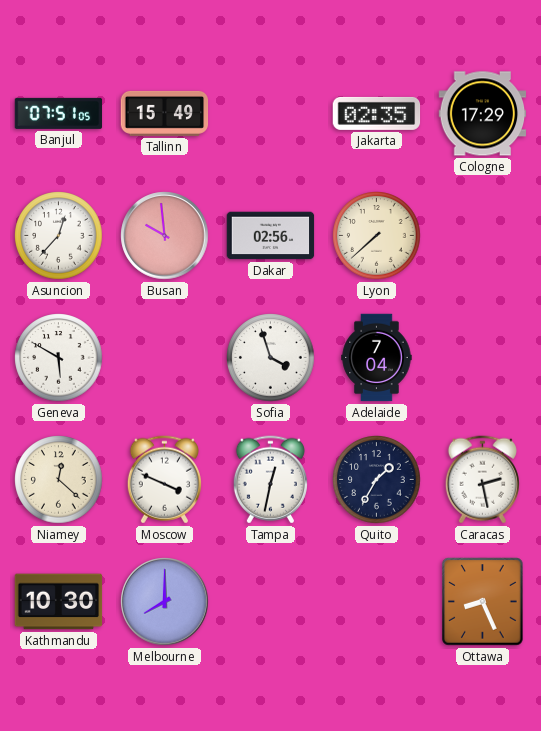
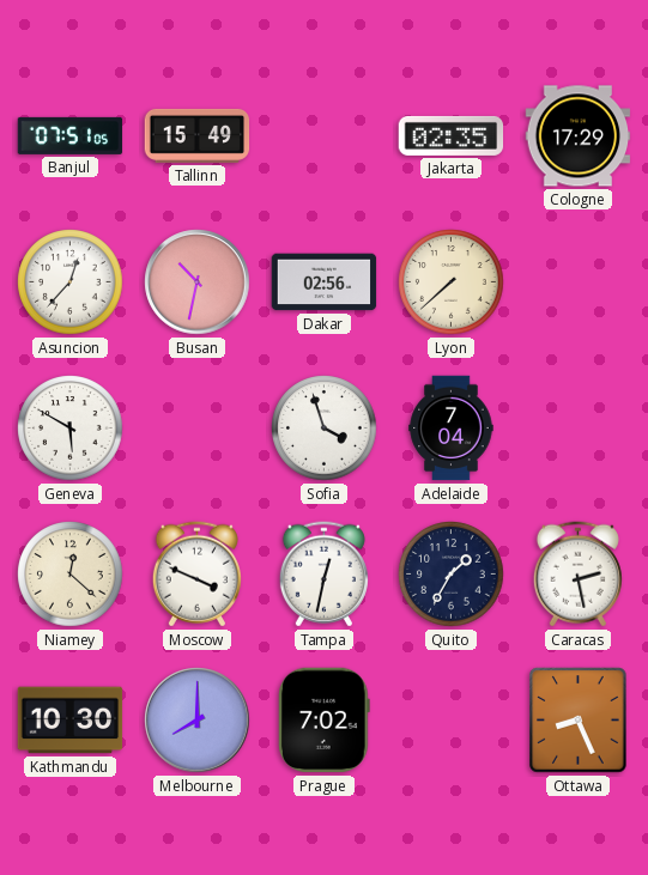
Busan: 9:59 -> 10:32 (198, 282)
Prague: none -> 7:02 (323, 721)
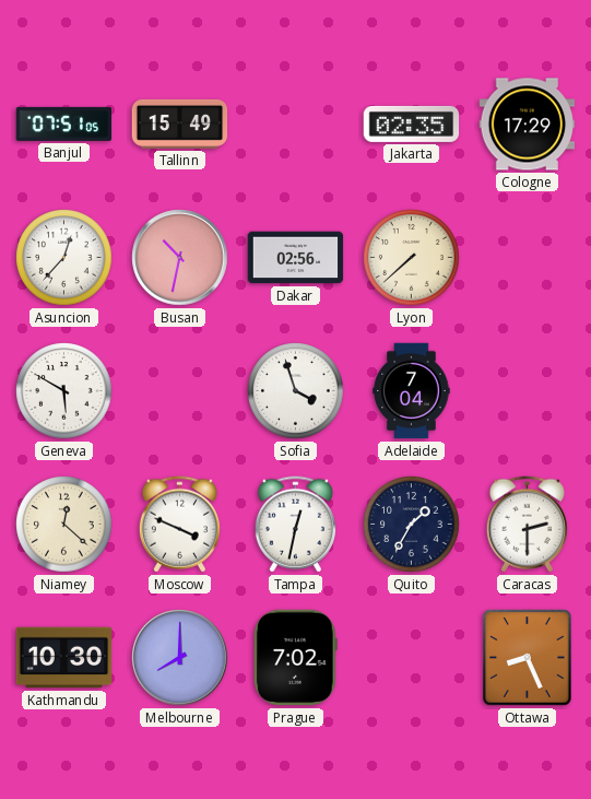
Caracas: 2:28 -> 2:30 (527, 525)
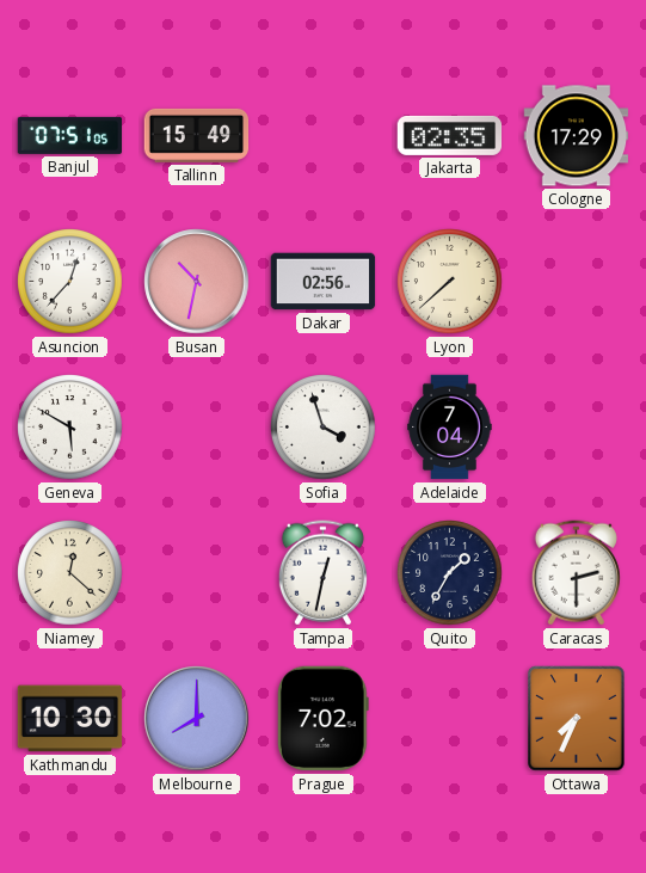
Moscow: 3:49 -> none (179, 525)
Ottawa: 8:26 -> 7:34 (577, 719)
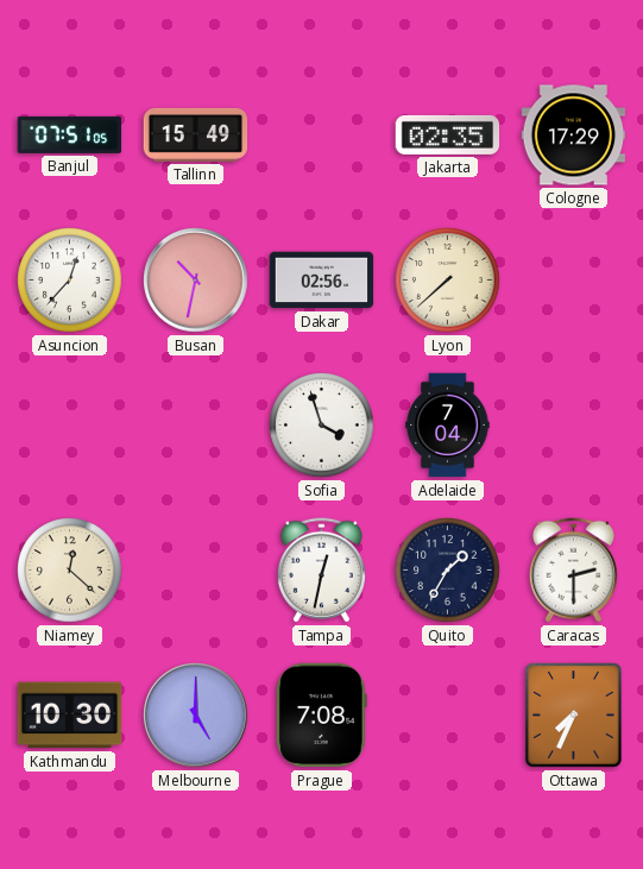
Geneva: 5:50 -> none (70, 428)
Melbourne: 8:00 -> 5:00 (196, 716)
Prague: 7:02 -> 7:08 (321, 716)
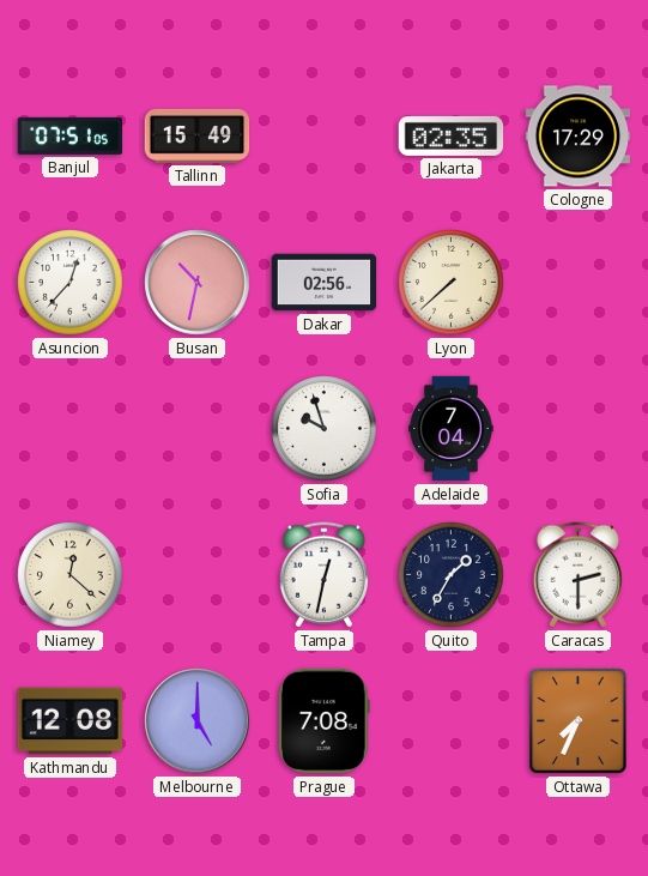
Sofia: 3:57 -> 9:57 (325, 429)
Kathmandu: 10:30 -> 12:08 (71, 721)
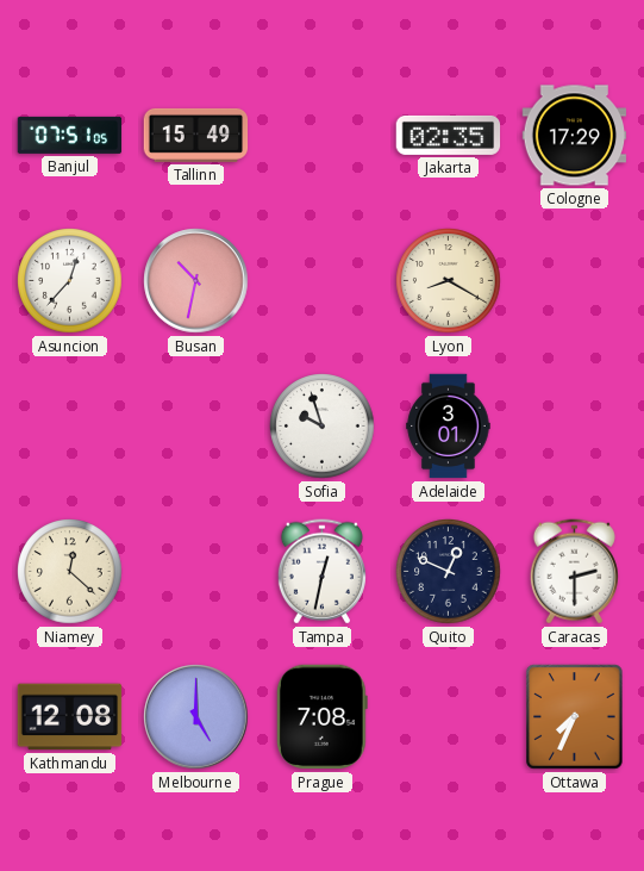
Dakar: 02:56 -> none (325, 283)
Lyon: 7:38 -> 8:20 (449, 281)
Adelaide: 7:04 -> 3:01 (449, 427)
Quito: 1:35 -> 12:49 (449, 572)
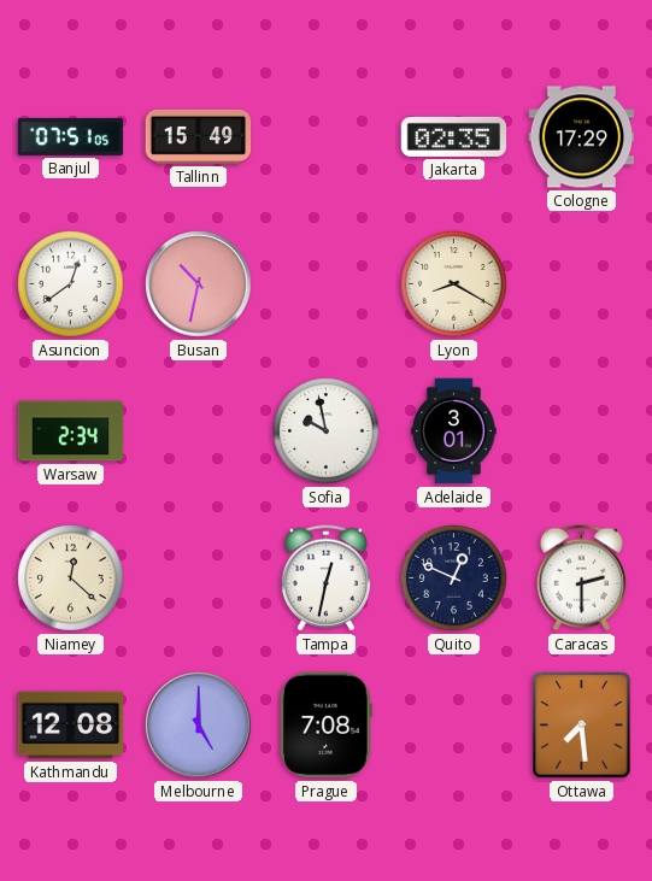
Asuncion: 12:37 -> 12:39 (71, 284)
Warsaw: none -> 2:34 (71, 431)
Sofia: 9:57 -> 9:58 (327, 431)
Ottawa: 7:34 -> 7:29 (582, 726)
